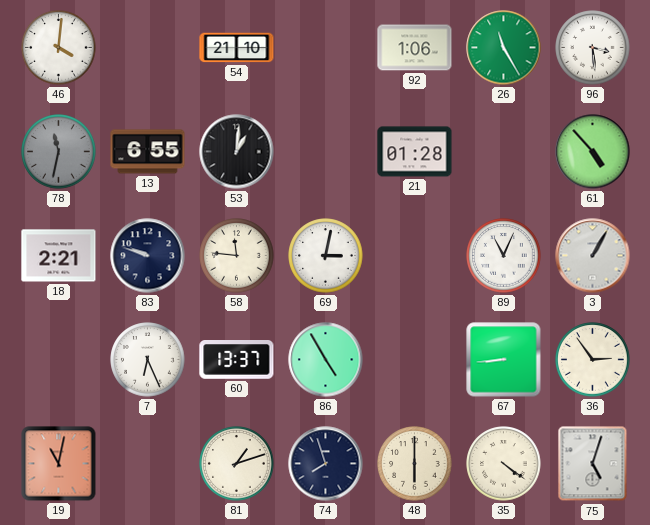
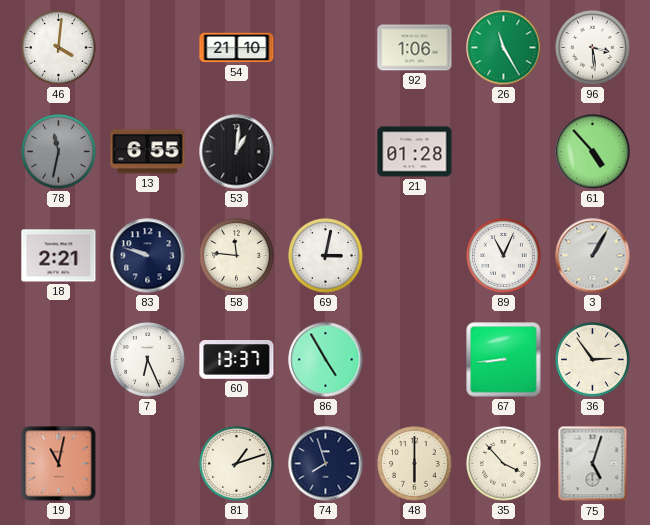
35: 4:21 -> 3:53 (504, 464)
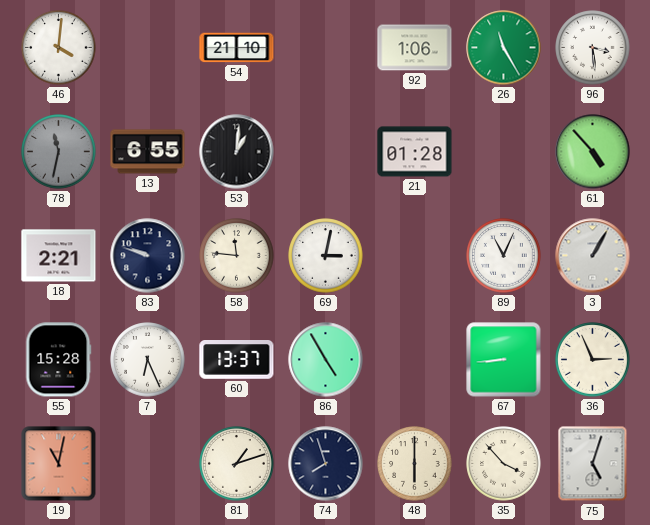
55: none -> 15:28 (59, 360)
36: 2:54 -> 2:56 (593, 360)
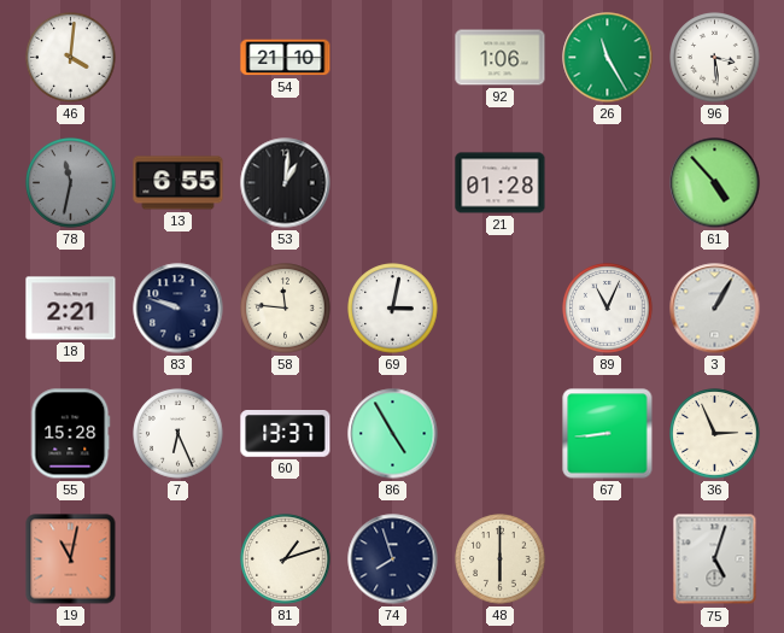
35: 3:53 -> none (504, 464)
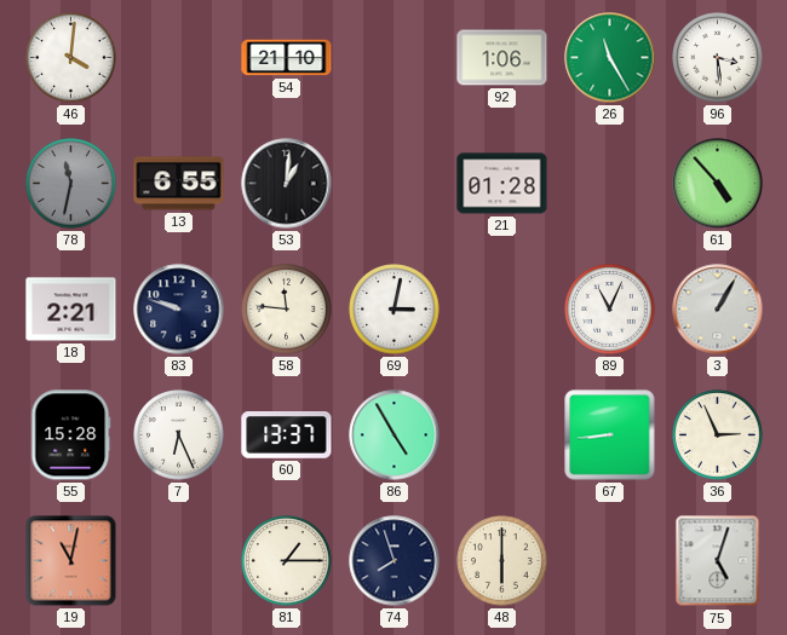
81: 1:12 -> 1:15 (287, 561)
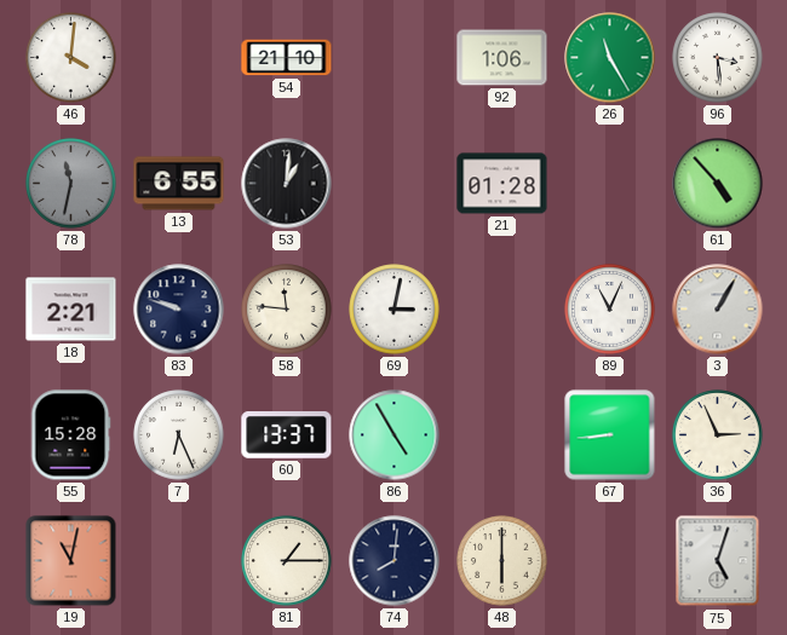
74: 7:57 -> 8:01 (395, 561)
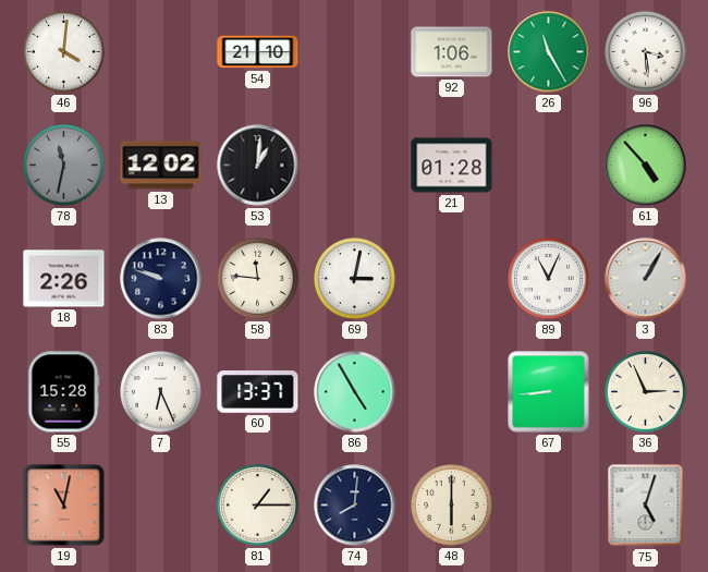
13: 6:55 -> 12:02 (161, 166)
18: 2:21 -> 2:26 (64, 279)
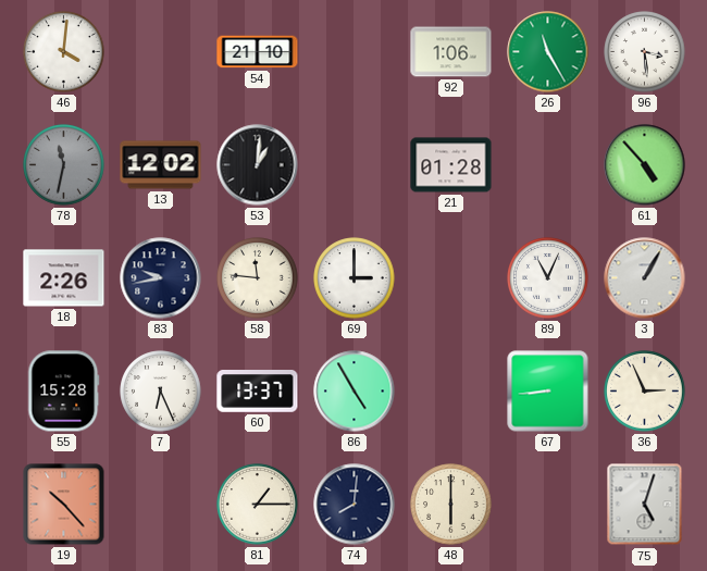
83: 9:48 -> 9:43 (161, 278)
69: 3:02 -> 3:00 (355, 278)
19: 11:02 -> 10:23 (64, 505)
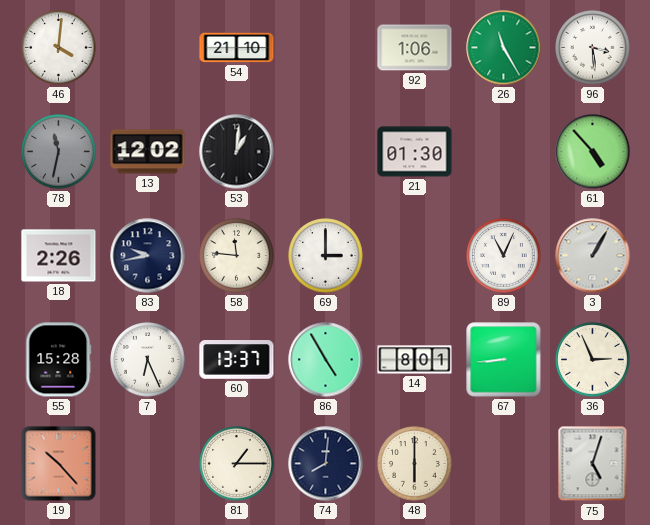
21: 01:28 -> 01:30 (415, 152)
14: none -> 8:01 (415, 360)
